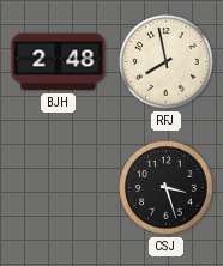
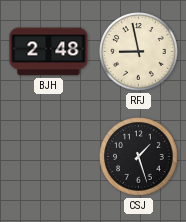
RFJ: 7:58 -> 8:58 (139, 52)
CSJ: 3:27 -> 1:27 (139, 157)
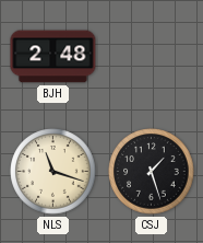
RFJ: 8:58 -> none (139, 52)
NLS: none -> 11:18 (53, 172)
